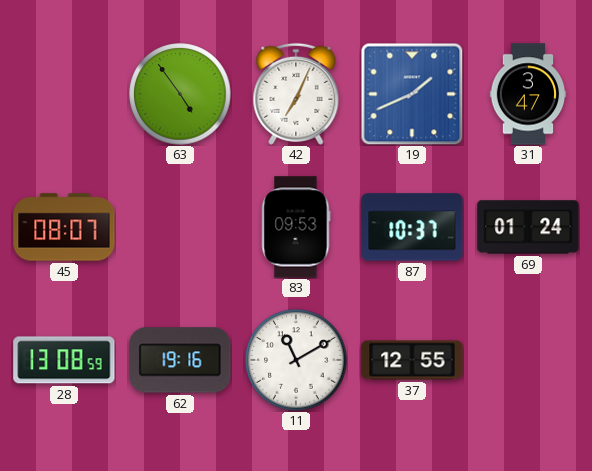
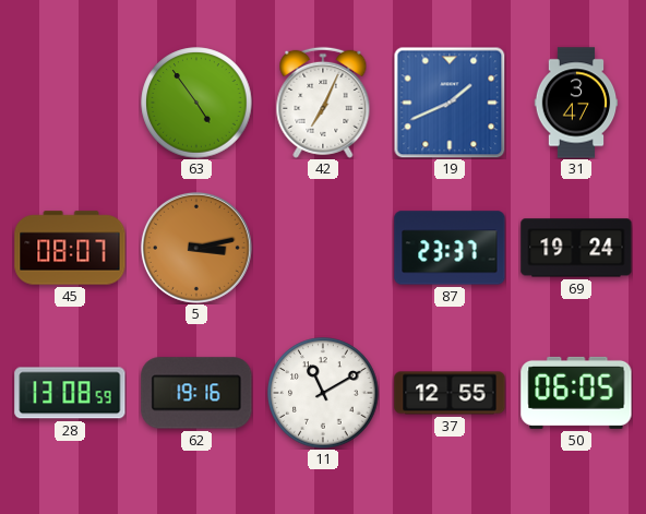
5: none -> 3:13 (196, 248)
83: 09:53 -> none (296, 227)
87: 10:37 -> 23:37 (450, 248)
69: 01:24 -> 19:24 (576, 248)
50: none -> 06:05 (576, 393)
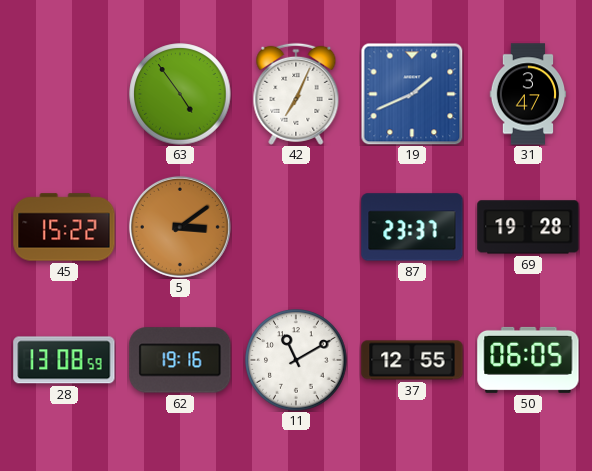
45: 08:07 -> 15:22 (64, 227)
5: 3:13 -> 3:09 (180, 227)
69: 19:24 -> 19:28 (528, 227)
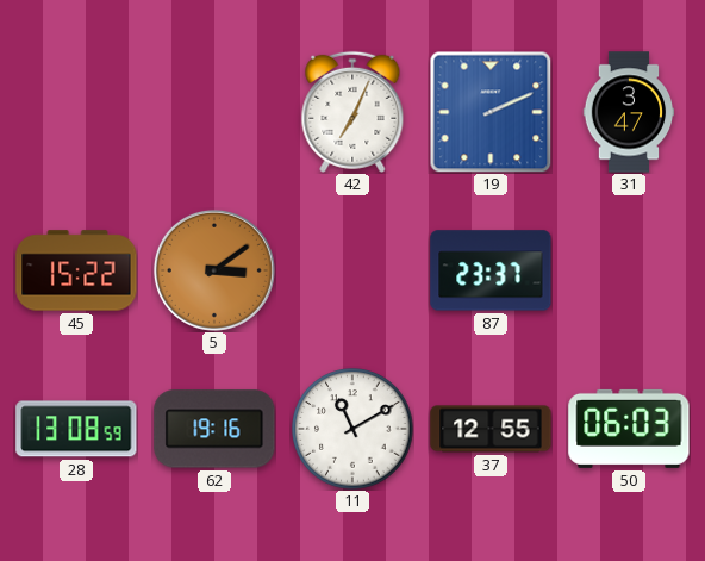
63: 4:54 -> none (180, 94)
19: 1:41 -> 2:11 (491, 112)
69: 19:28 -> none (528, 227)
50: 06:05 -> 06:03 (629, 429)
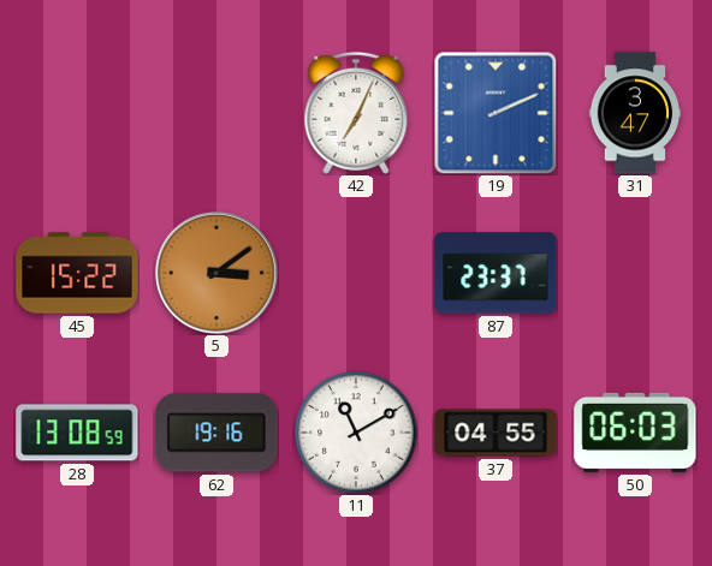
37: 12:55 -> 04:55 (496, 433)
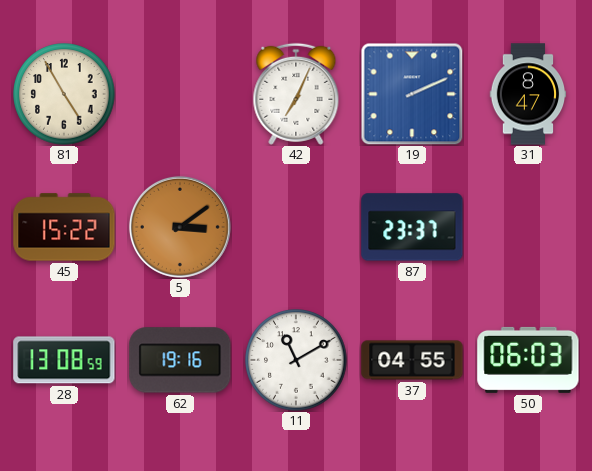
81: none -> 4:55 (64, 94)
31: 3:47 -> 8:47 (528, 94)
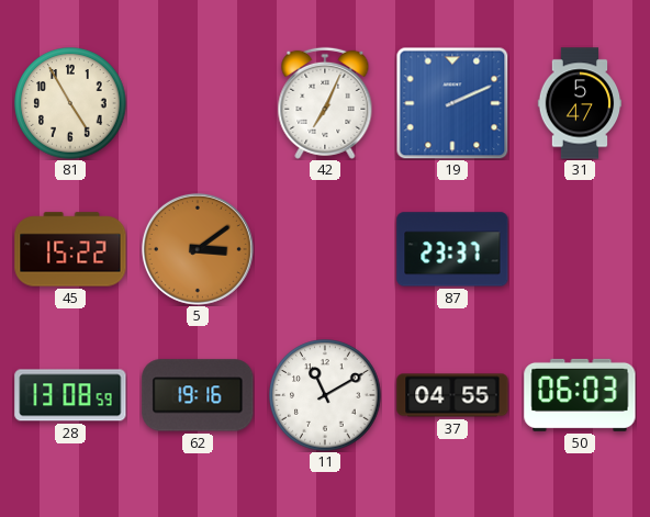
31: 8:47 -> 5:47 (580, 103)
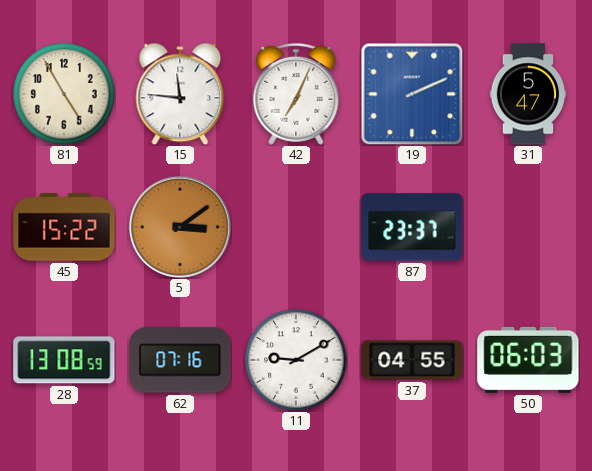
15: none -> 11:46 (180, 94)
62: 19:16 -> 07:16 (180, 360)
11: 11:10 -> 9:10 (296, 360)
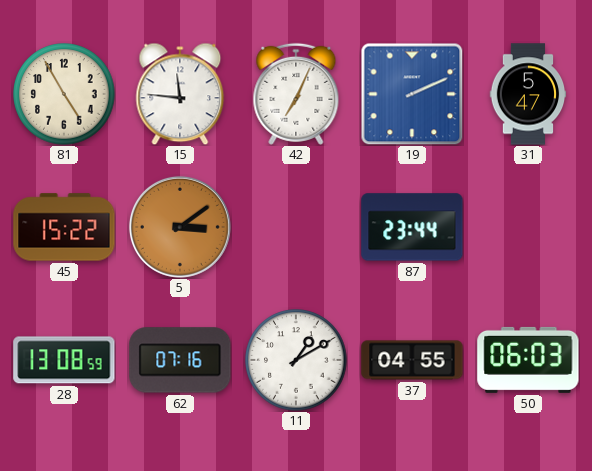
87: 23:37 -> 23:44 (412, 227)
11: 9:10 -> 1:10 (296, 360)
